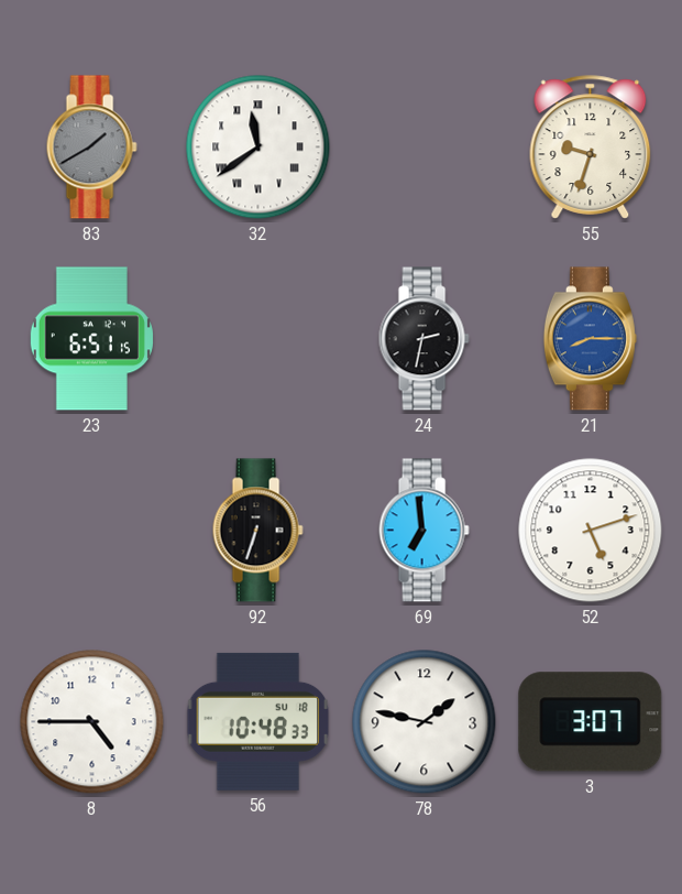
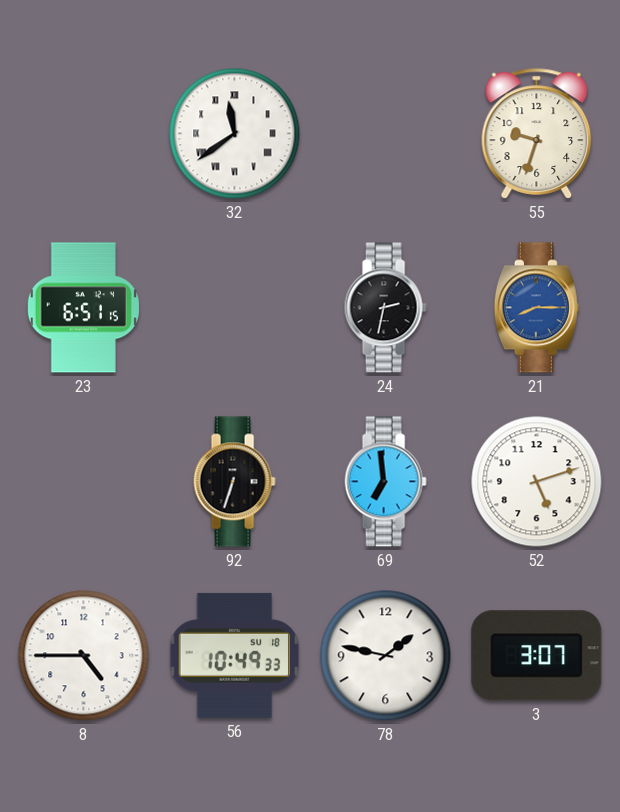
83: 1:40 -> none (91, 148)
56: 10:48 -> 10:49 (235, 655)
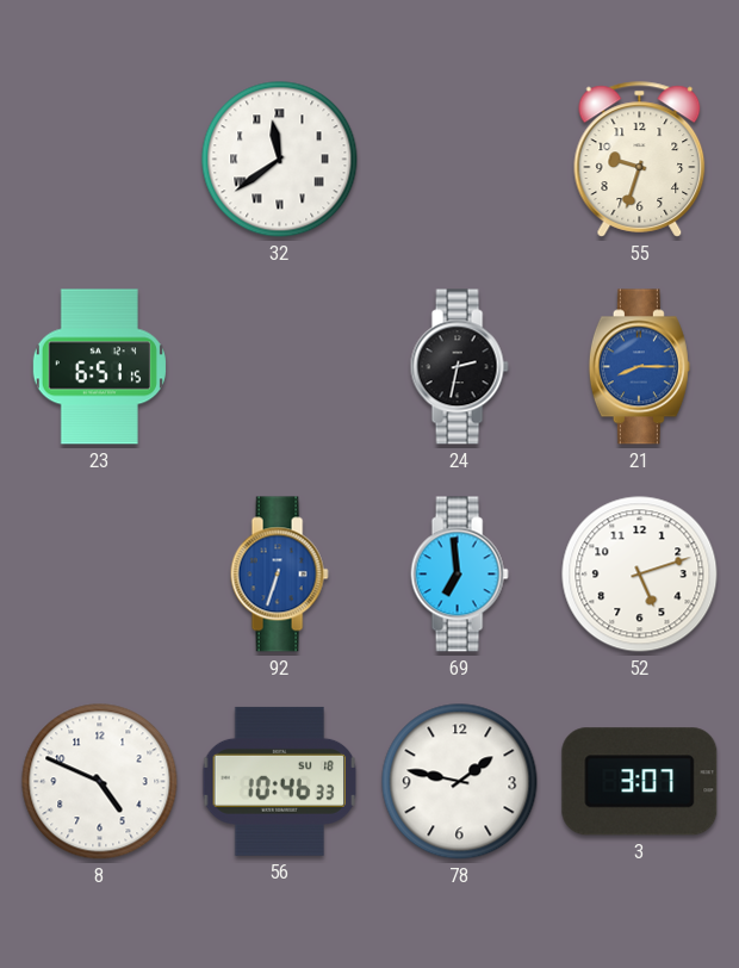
92 dial: black -> blue (279, 575)
8: 4:45 -> 4:49 (100, 782)
56: 10:49 -> 10:46 (280, 781)
